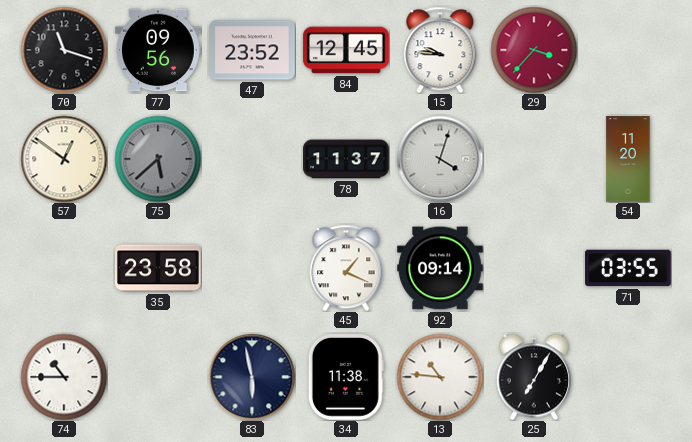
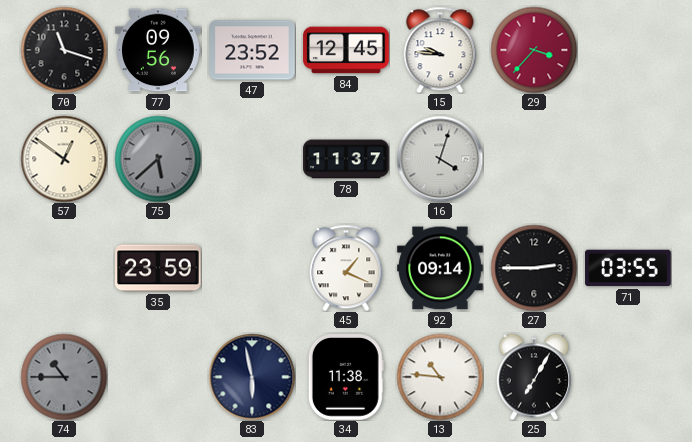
54: 11:20 -> none (628, 159)
35: 23:58 -> 23:59 (158, 268)
27: none -> 2:45 (534, 268)
74 dial: white -> grey (64, 377)
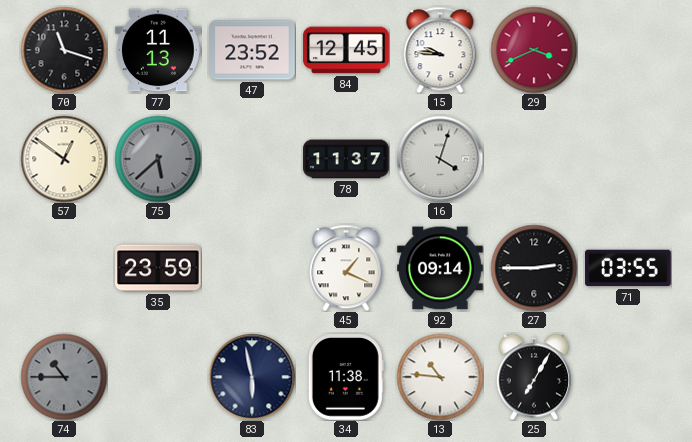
77: 09:56 -> 11:13 (158, 50)
29: 3:37 -> 3:41 (534, 50)
